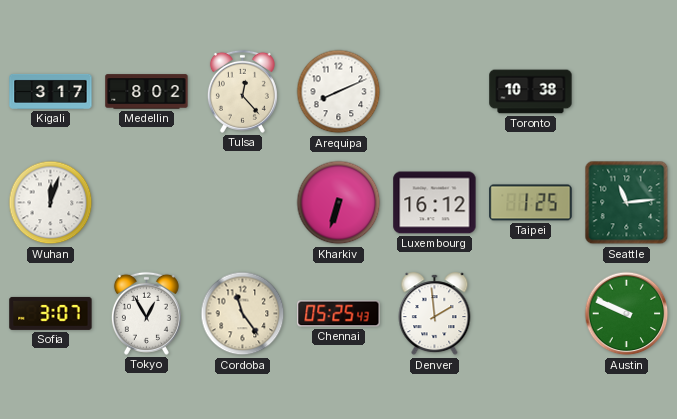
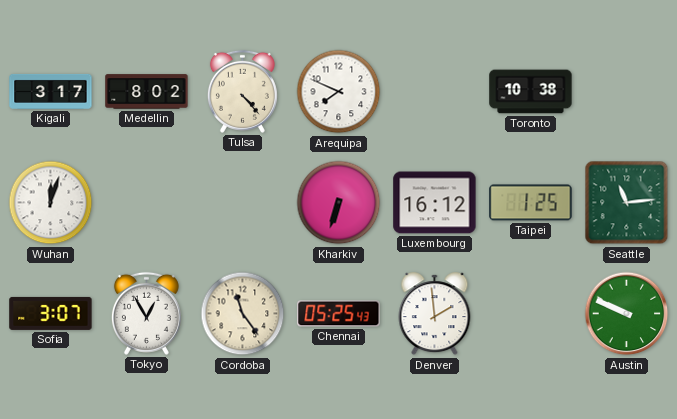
Tulsa: 12:23 -> 4:23 (242, 91)
Arequipa: 8:11 -> 7:49 (339, 92)
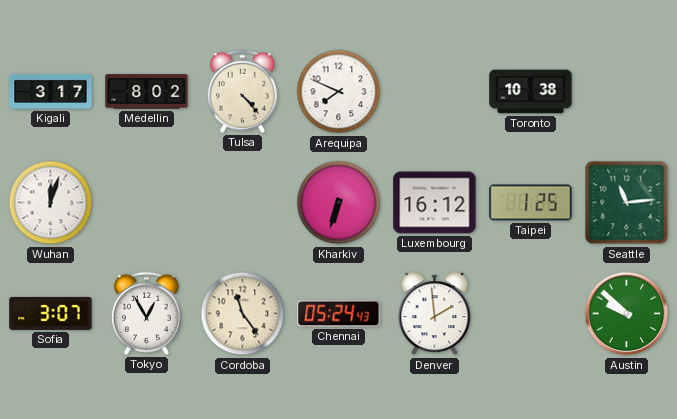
Chennai: 05:25 -> 05:24 (339, 314)
Austin: 9:49 -> 9:52 (627, 314)
